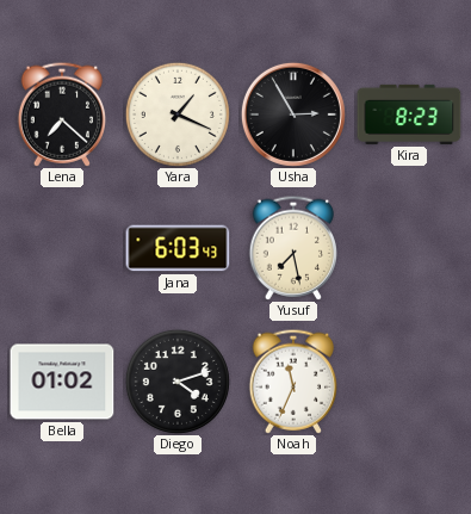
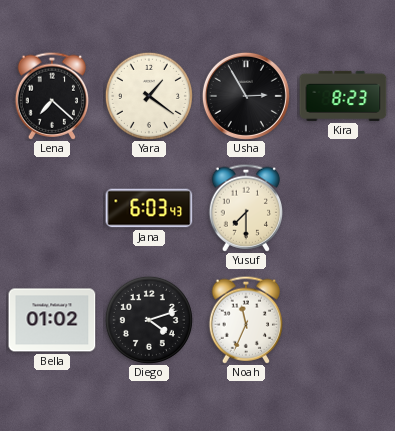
Yara: 1:19 -> 1:21 (149, 96)
Yusuf: 7:28 -> 7:30 (246, 208)
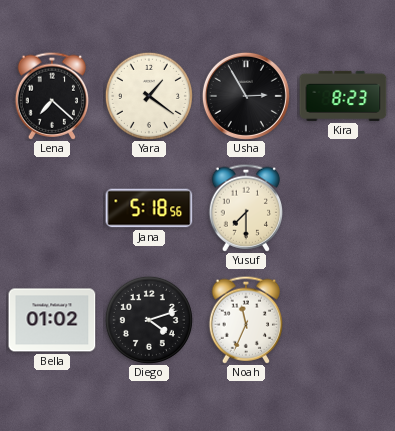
Jana: 6:03 -> 5:18 (149, 208)
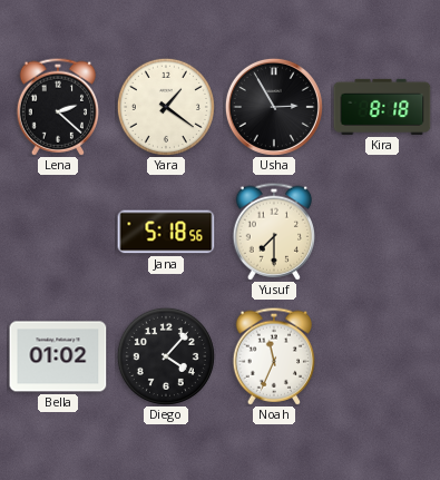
Lena: 7:22 -> 2:22 (58, 107)
Kira: 8:23 -> 8:18 (382, 107)
Diego: 4:12 -> 4:07 (166, 356)
